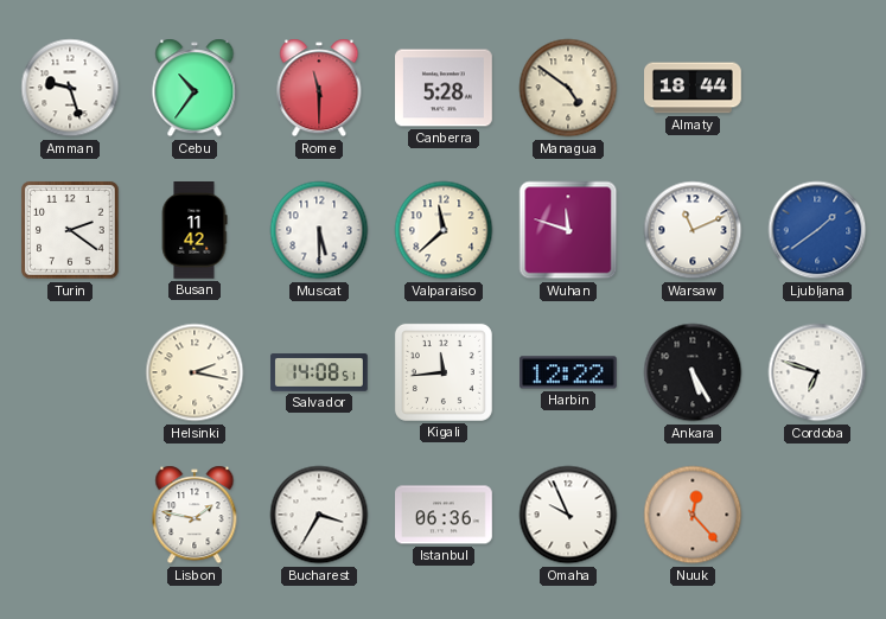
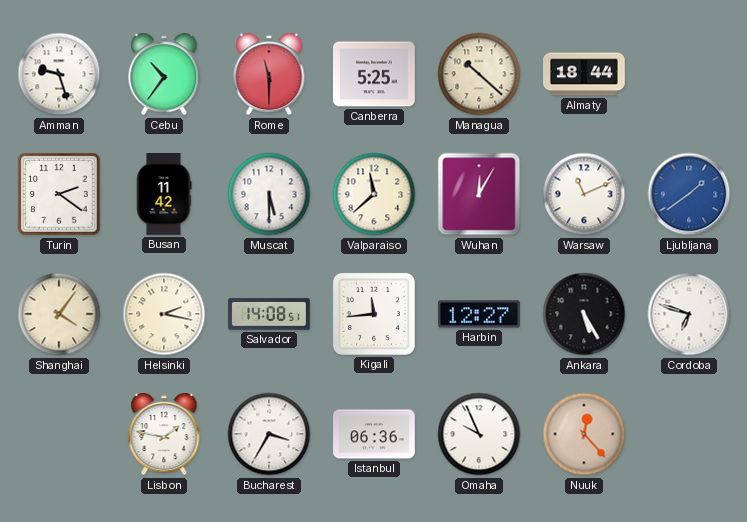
Canberra: 5:28 -> 5:25 (375, 74)
Managua: 4:51 -> 10:22 (479, 74)
Wuhan: 11:48 -> 12:05 (479, 194)
Shanghai: none -> 4:06 (59, 314)
Harbin: 12:22 -> 12:27 (480, 314)
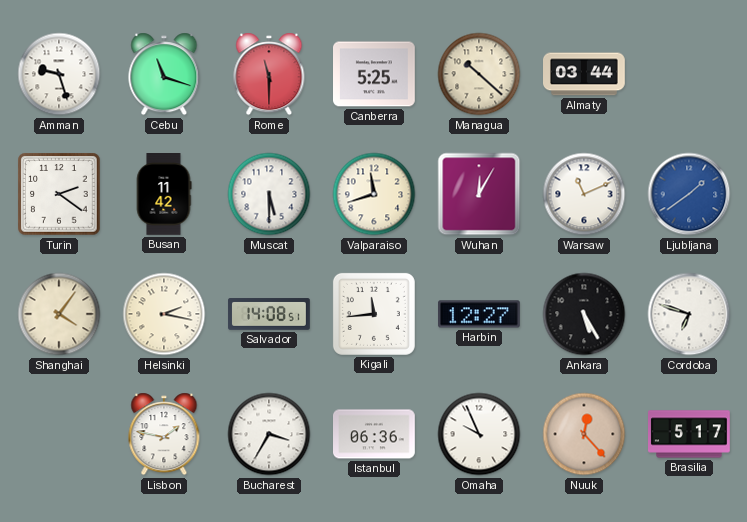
Cebu: 10:36 -> 11:18 (164, 74)
Almaty: 18:44 -> 03:44 (585, 74)
Valparaiso: 11:38 -> 11:42 (374, 194)
Brasilia: none -> 5:17 (690, 434)
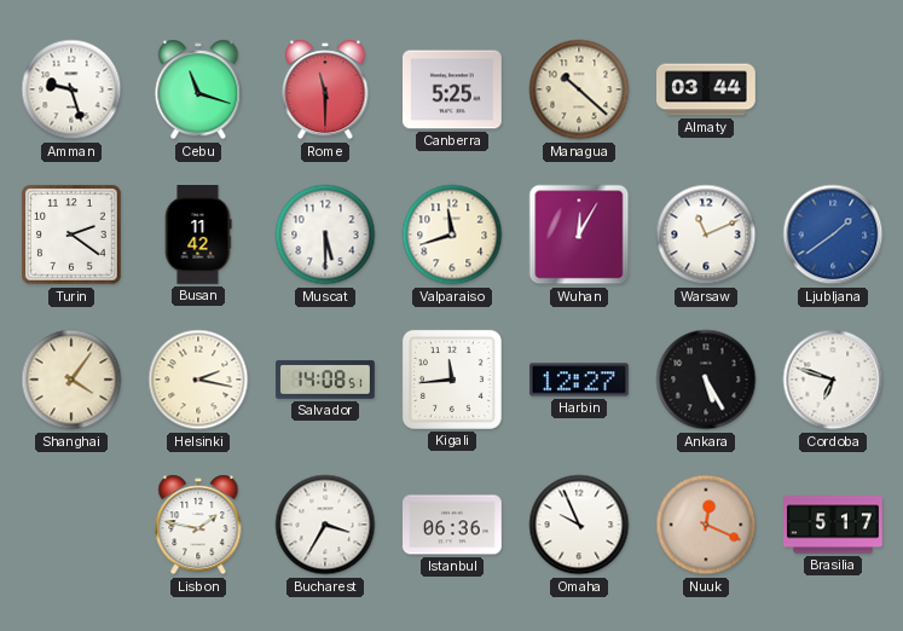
Nuuk: 12:23 -> 12:19 (706, 525)
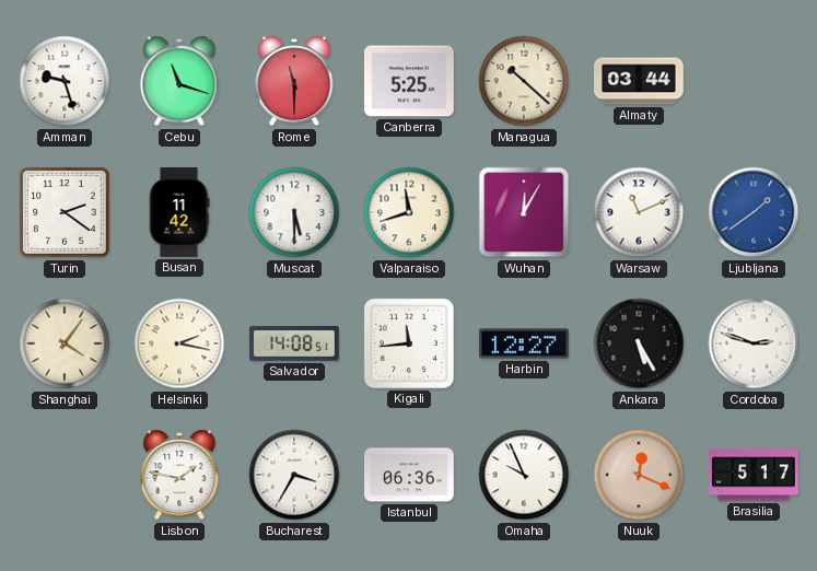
Cordoba: 6:48 -> 2:48 (754, 343)
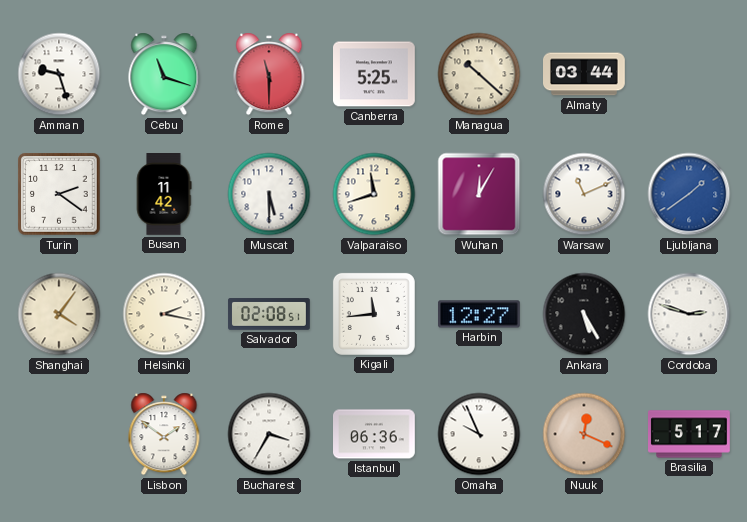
Salvador: 14:08 -> 02:08 (269, 314)
Lisbon: 1:47 -> 1:51 (164, 434)
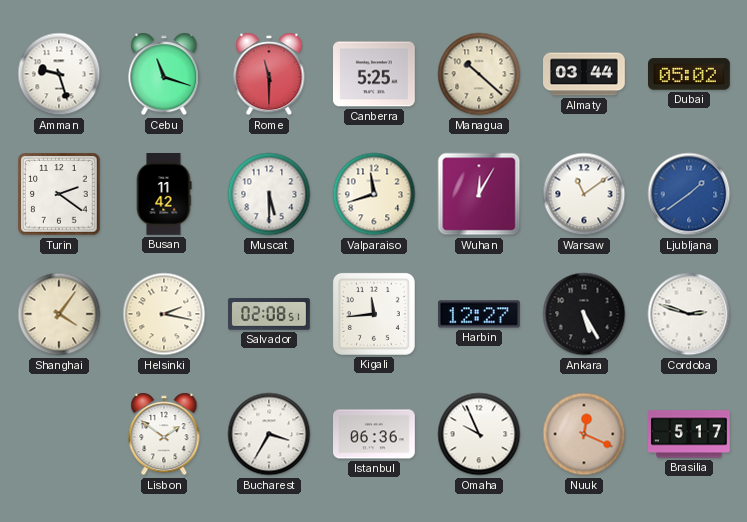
Dubai: none -> 05:02 (690, 74)
Warsaw: 11:11 -> 11:09 (584, 194)
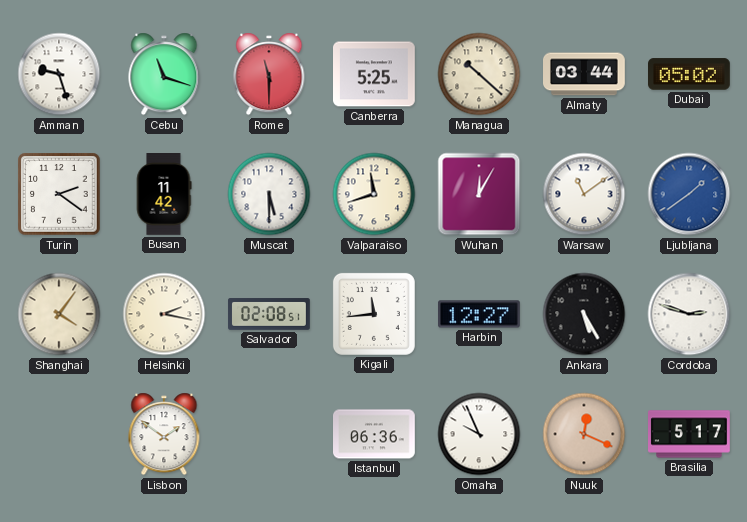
Bucharest: 3:35 -> none (269, 434)
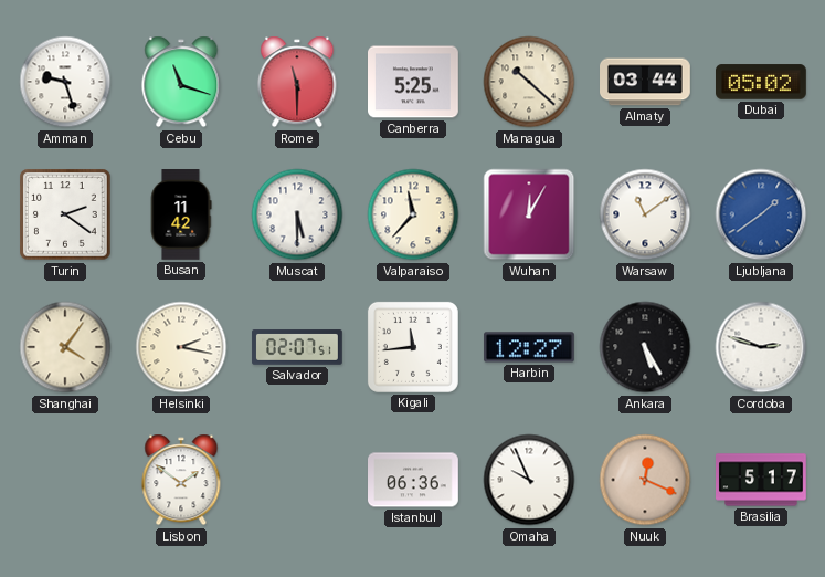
Valparaiso: 11:42 -> 11:37 (413, 214)
Salvador: 02:08 -> 02:07 (297, 347)
